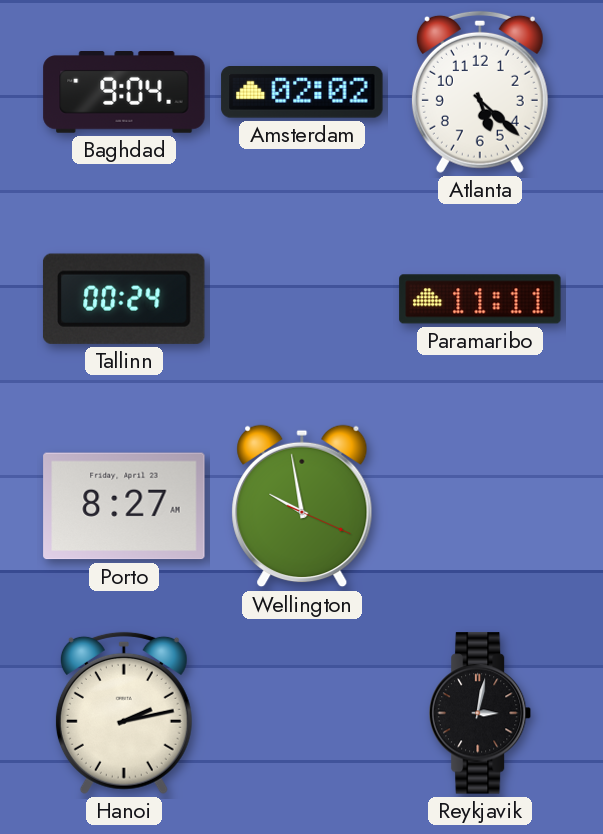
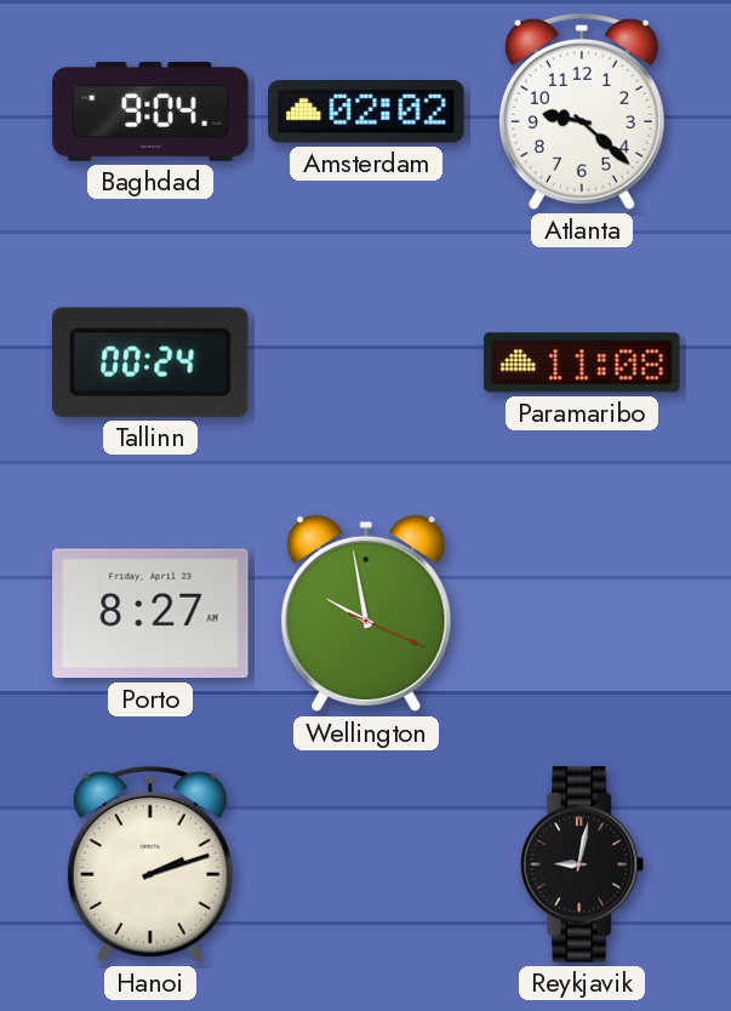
Atlanta: 5:22 -> 9:22 (582, 112)
Paramaribo: 11:11 -> 11:08 (582, 362)
Hanoi: 2:13 -> 2:12 (150, 864)
Reykjavik: 3:02 -> 9:02 (582, 864)
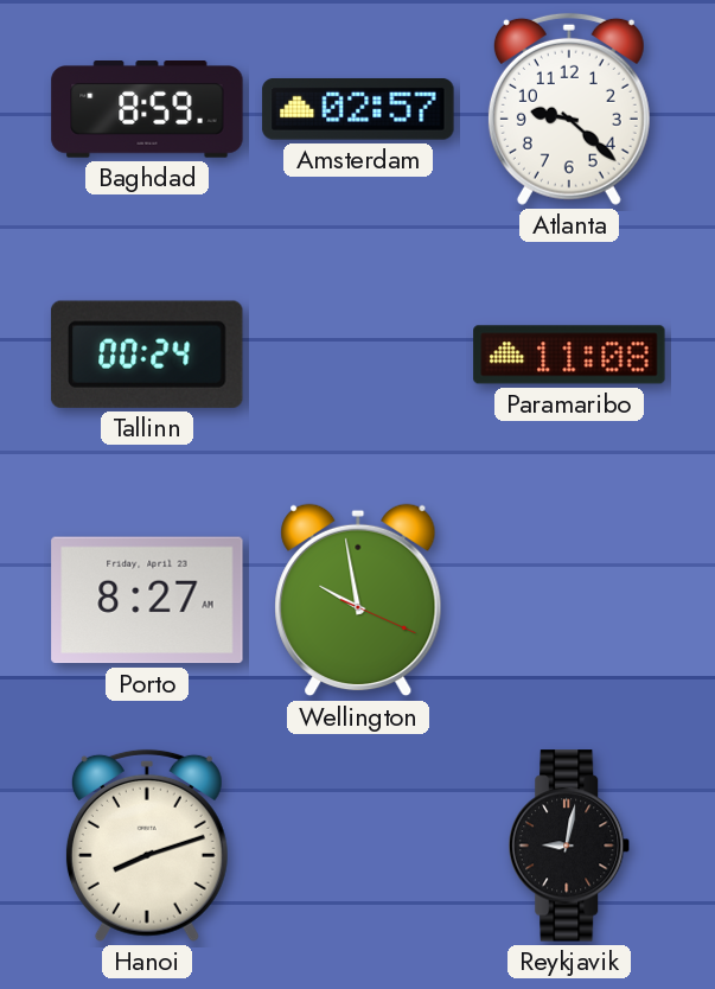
Baghdad: 9:04 -> 8:59 (147, 109)
Amsterdam: 02:02 -> 02:57 (358, 110)
Hanoi: 2:12 -> 8:12 (147, 846)
